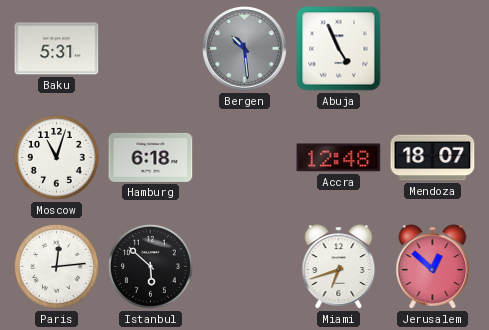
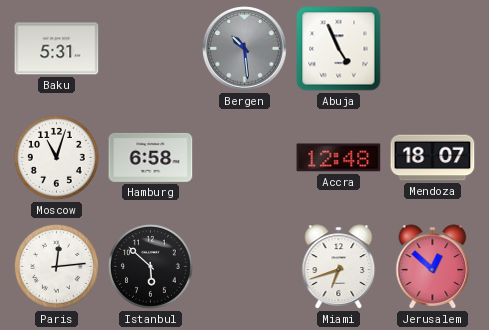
Hamburg: 6:18 -> 6:58 (151, 157)
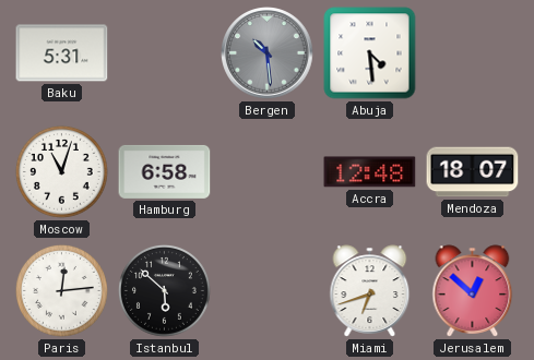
Abuja: 4:56 -> 4:29 (370, 53)
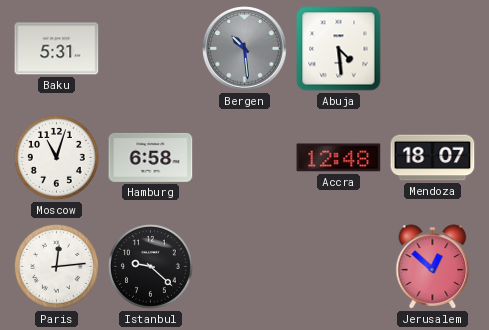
Istanbul: 5:52 -> 9:22 (151, 267)
Miami: 6:42 -> none (370, 291)
